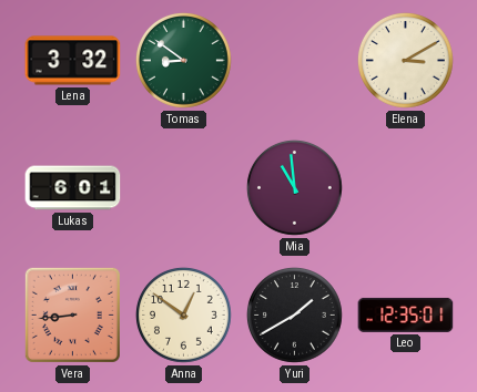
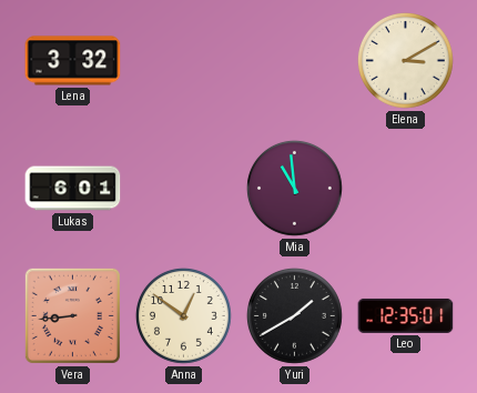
Tomas: 8:51 -> none (183, 60)
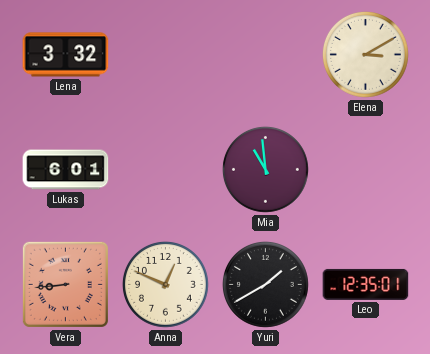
Anna: 12:51 -> 12:49 (165, 284)
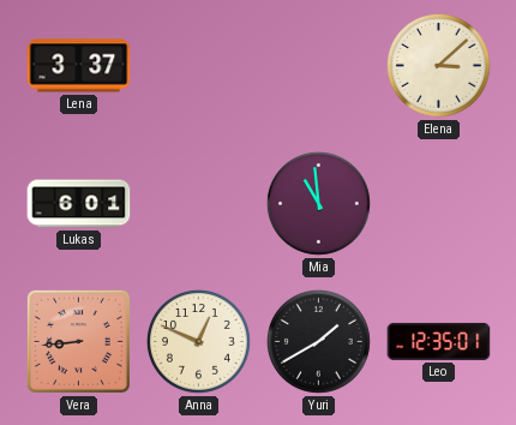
Lena: 3:32 -> 3:37 (79, 66)
Elena: 3:10 -> 3:08 (438, 65)
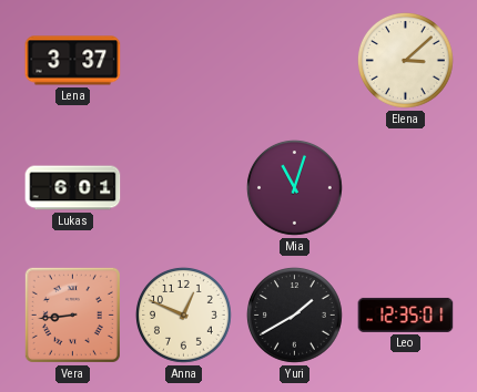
Mia: 10:59 -> 11:03 (294, 187)
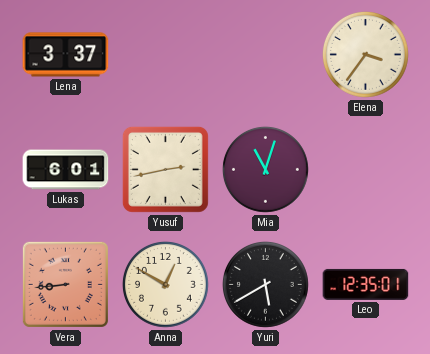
Elena: 3:08 -> 3:36 (365, 54)
Yusuf: none -> 2:43 (165, 169)
Anna: 12:49 -> 12:50 (165, 284)
Yuri: 1:40 -> 5:40 (265, 284)
